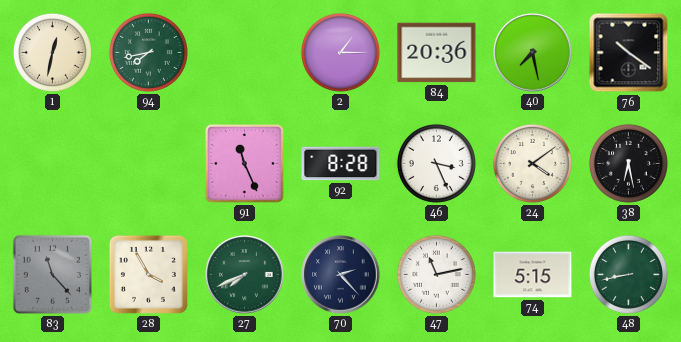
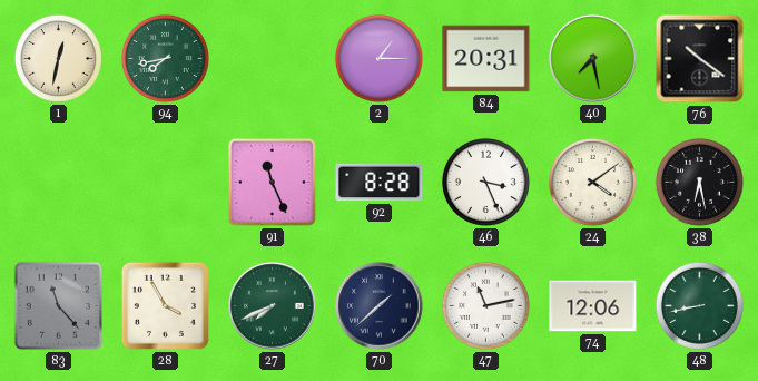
84: 20:36 -> 20:31 (486, 59)
70: 2:23 -> 1:38 (380, 306)
74: 5:15 -> 12:06 (593, 306)
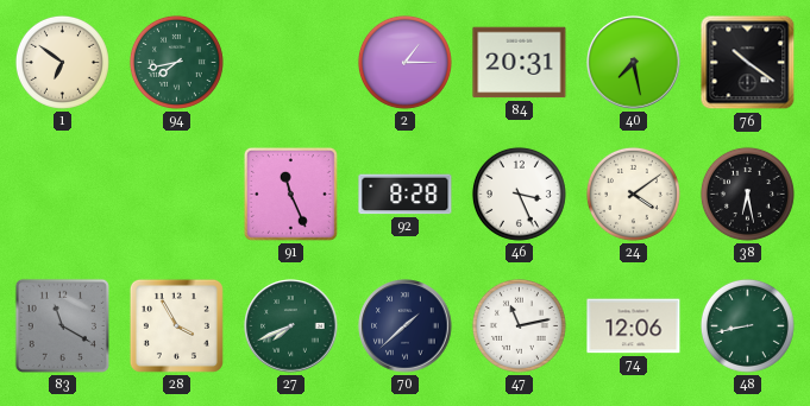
1: 12:32 -> 6:51 (62, 62)
83: 11:23 -> 11:20 (62, 325)
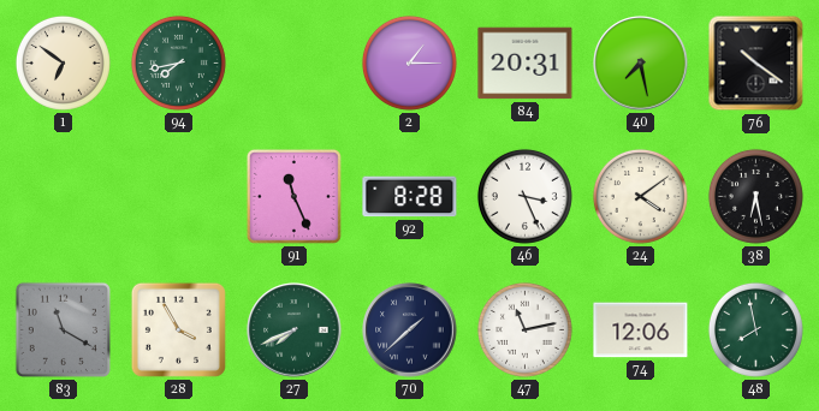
48: 8:43 -> 7:58 (755, 329)
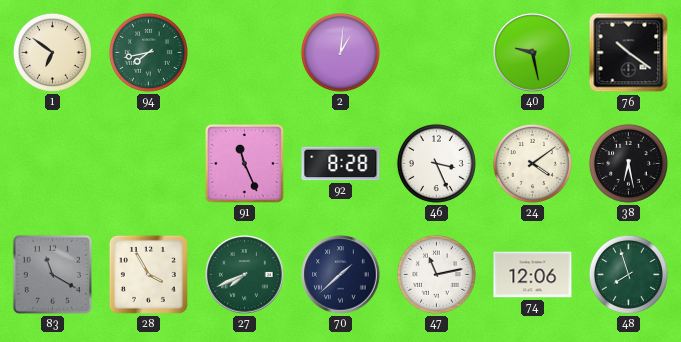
2: 1:15 -> 1:01 (340, 52)
84: 20:31 -> none (526, 64)
40: 7:28 -> 9:28 (533, 53)
48: 7:58 -> 7:57 (628, 274)
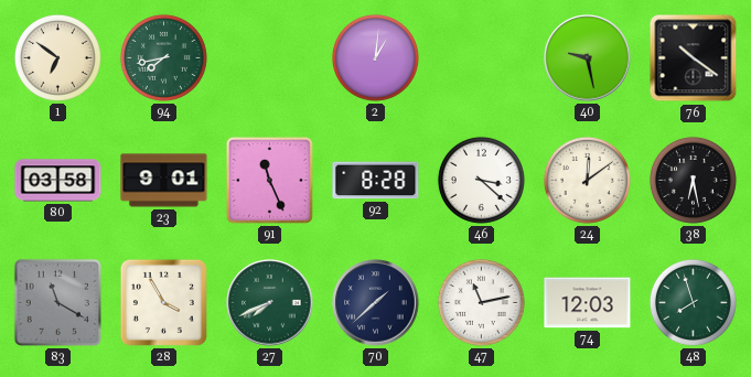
80: none -> 03:58 (58, 181)
23: none -> 9:01 (164, 181)
46: 3:26 -> 3:22 (481, 180)
24: 4:09 -> 12:09 (587, 180)
74: 12:06 -> 12:03 (588, 303)
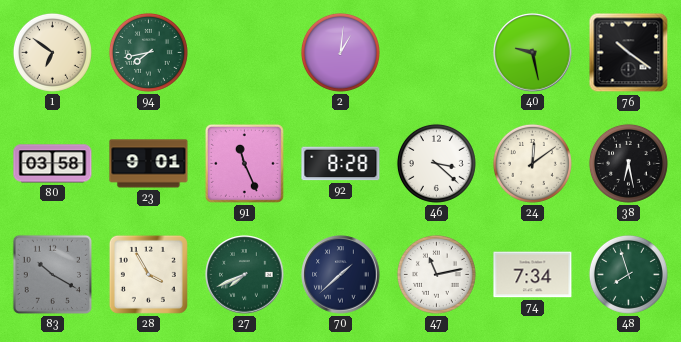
83: 11:20 -> 10:20 (52, 274)
74: 12:03 -> 7:34 (533, 275)
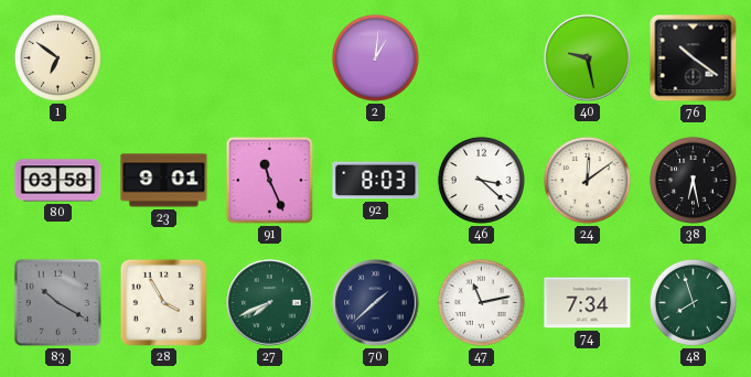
94: 7:43 -> none (148, 52)
92: 8:28 -> 8:03 (376, 181)
